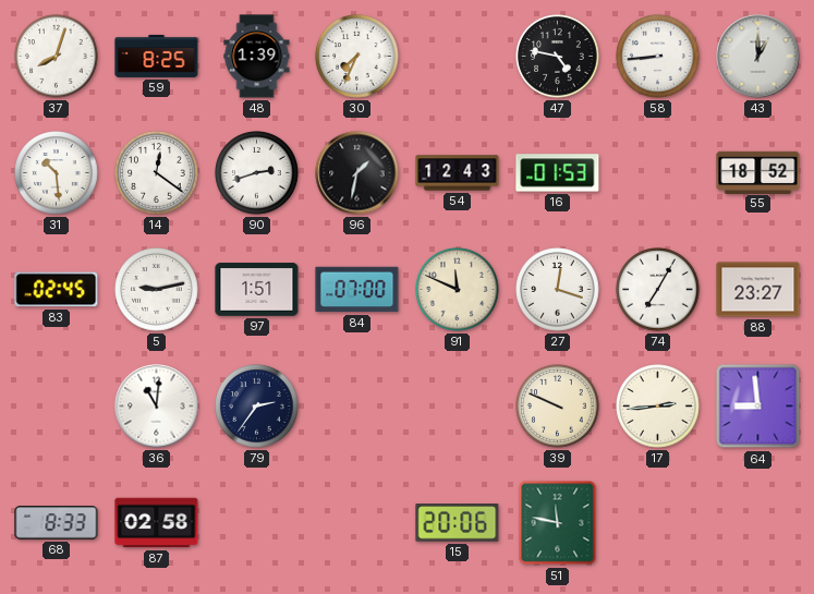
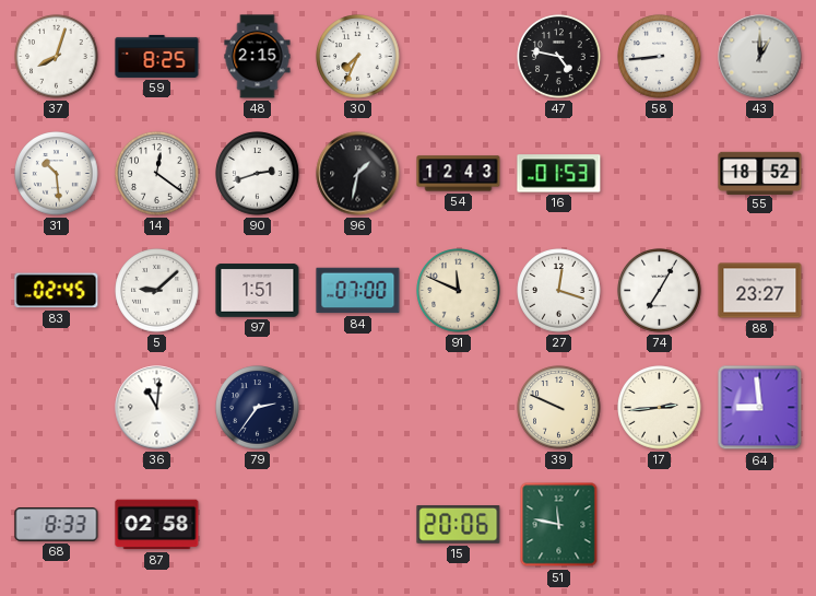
48: 1:39 -> 2:15 (258, 57)
5: 9:13 -> 9:08 (157, 291)
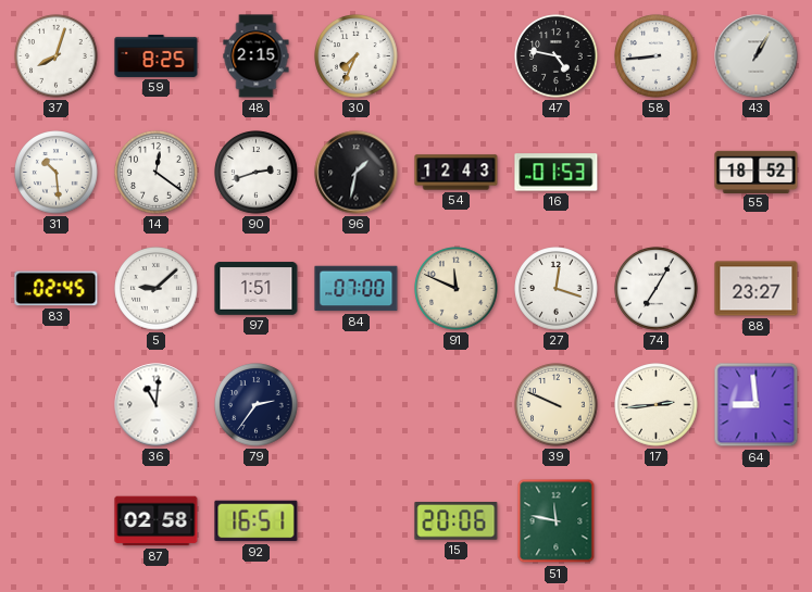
43: 1:00 -> 1:05 (757, 56)
68: 8:33 -> none (57, 525)
92: none -> 16:51 (257, 521)
